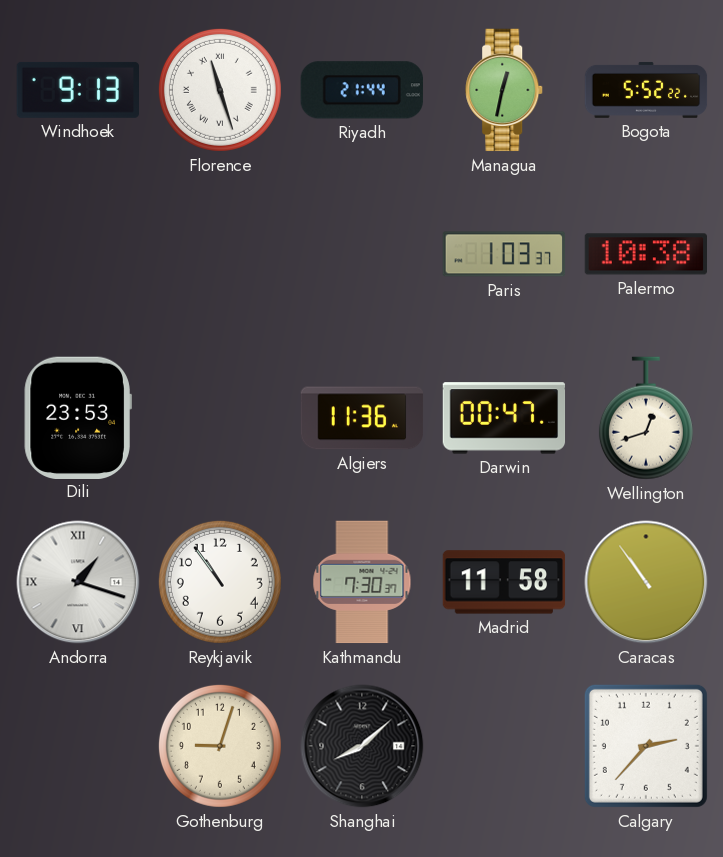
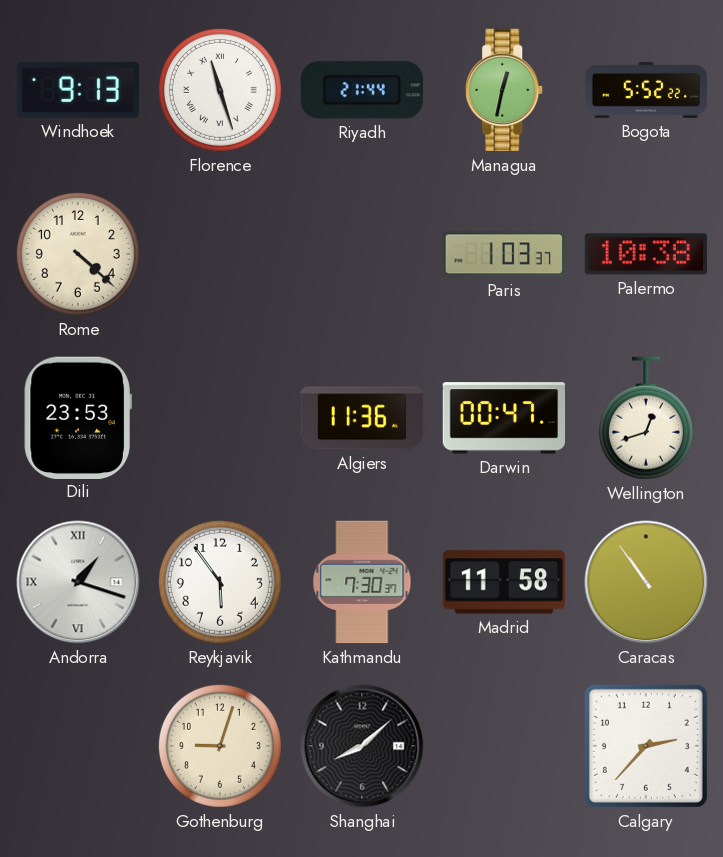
Rome: none -> 4:22 (78, 254)
Reykjavik: 10:54 -> 5:54 (220, 582)
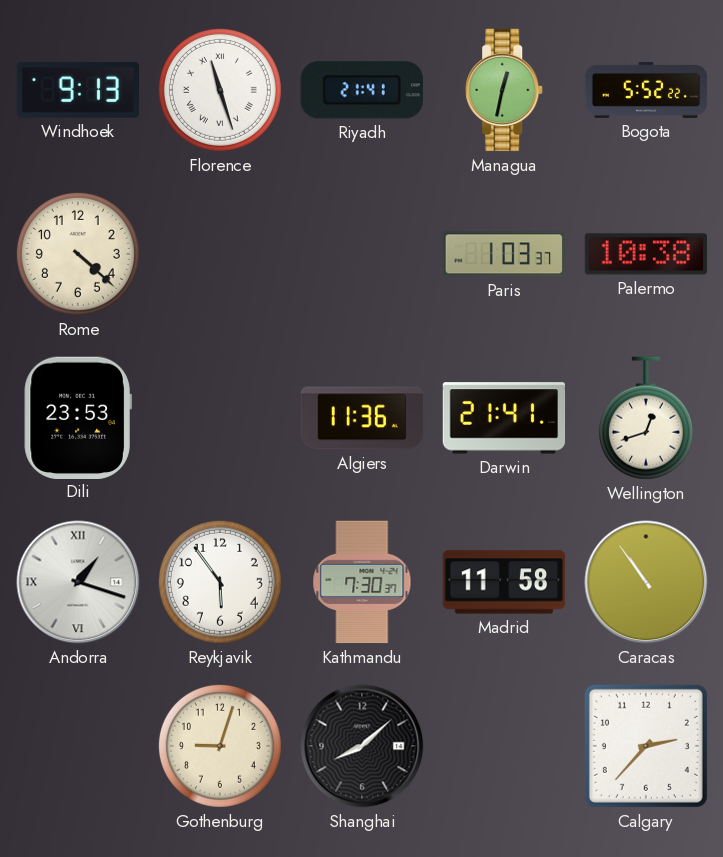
Riyadh: 21:44 -> 21:41 (362, 90)
Darwin: 00:47 -> 21:41 (504, 418)
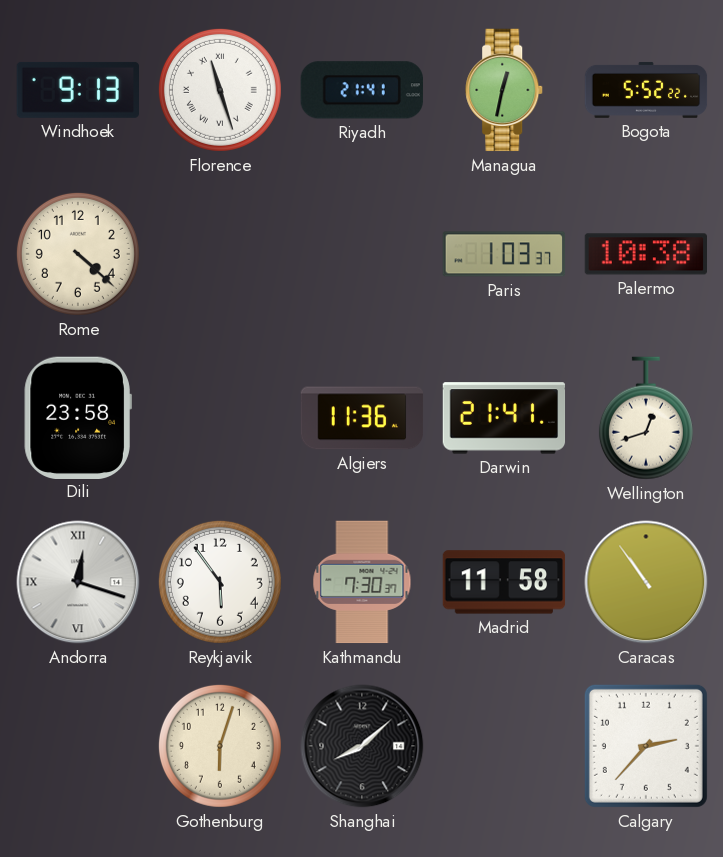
Dili: 23:53 -> 23:58 (78, 417)
Andorra: 1:18 -> 12:18 (78, 582)
Gothenburg: 9:03 -> 6:03 (220, 746)
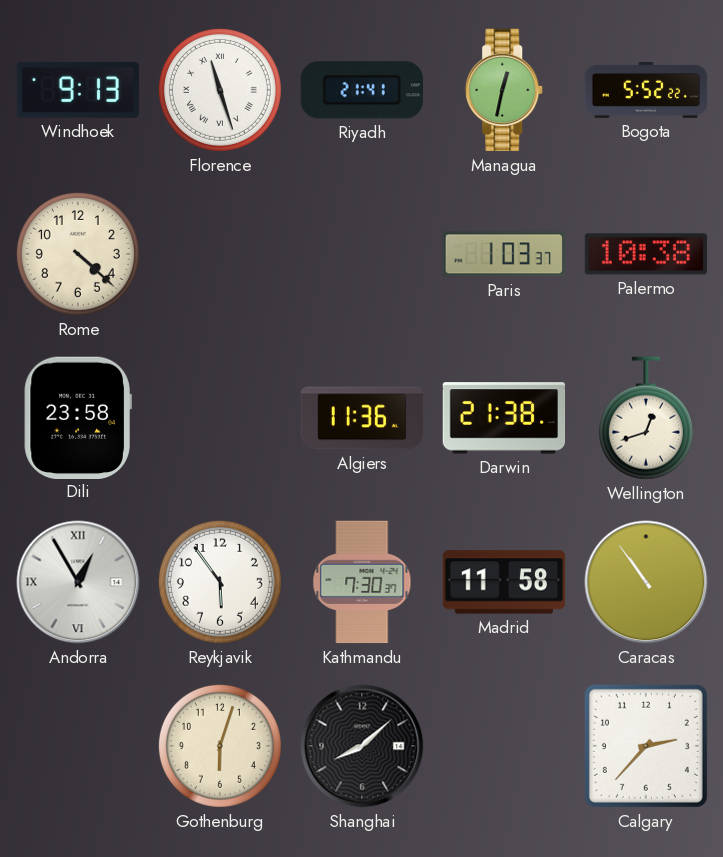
Darwin: 21:41 -> 21:38 (504, 418)
Andorra: 12:18 -> 12:55 (78, 582)
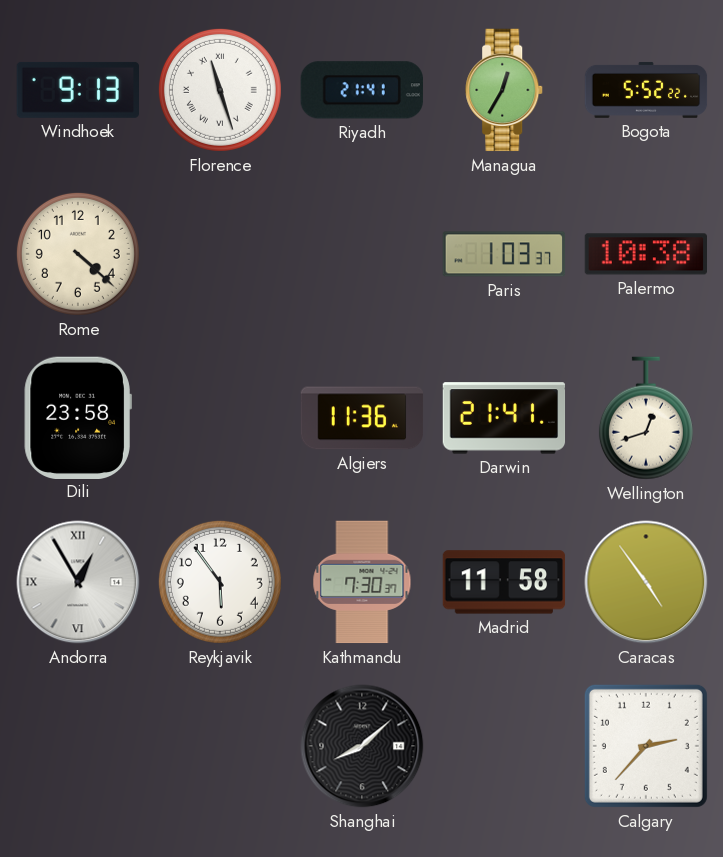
Managua: 12:32 -> 12:35 (505, 90)
Darwin: 21:38 -> 21:41 (504, 418)
Caracas: 10:54 -> 4:54 (646, 582)
Gothenburg: 6:03 -> none (220, 746)
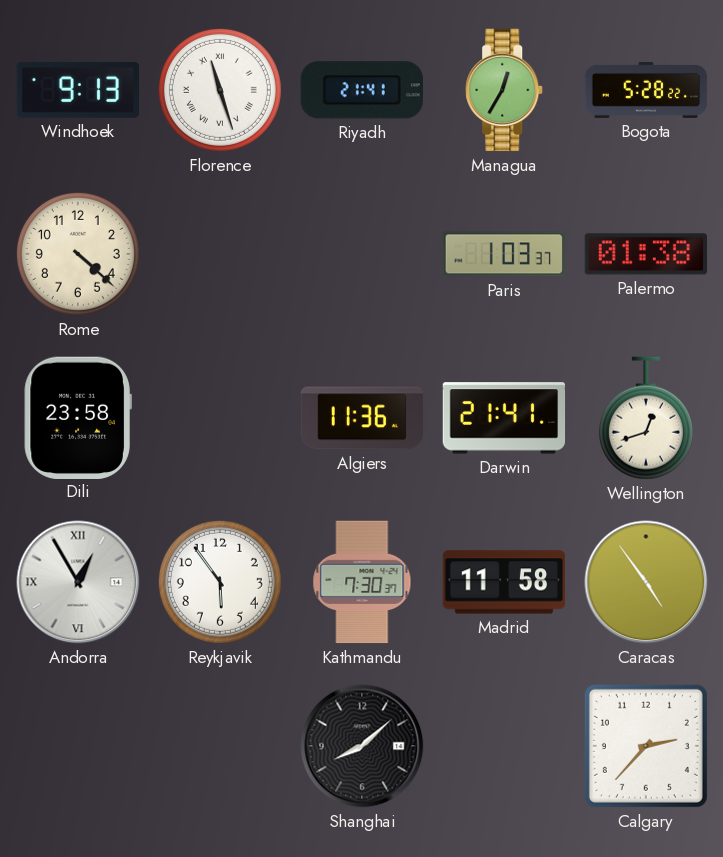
Bogota: 5:52 -> 5:28 (646, 90)
Palermo: 10:38 -> 01:38 (645, 254)
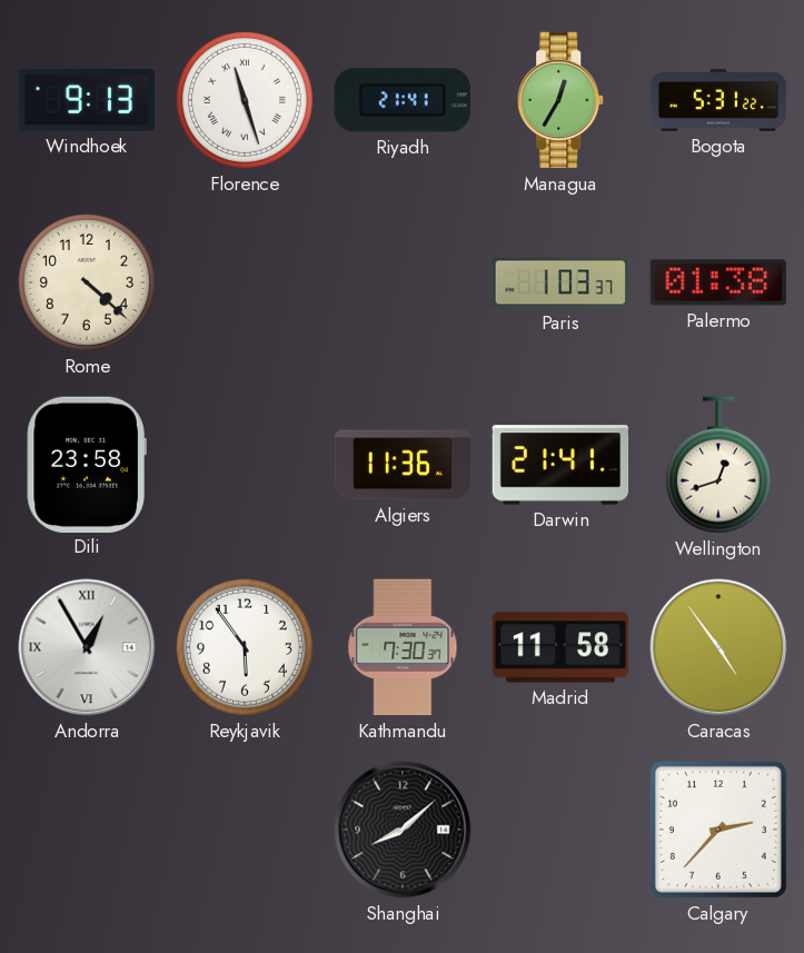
Bogota: 5:28 -> 5:31 (718, 100)
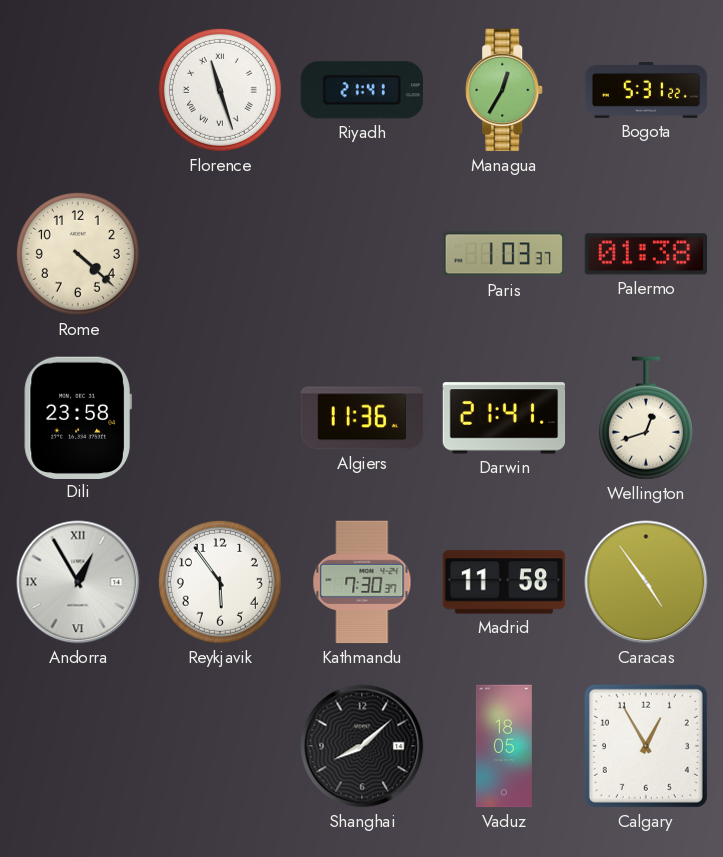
Windhoek: 9:13 -> none (86, 100)
Vaduz: none -> 18:05 (504, 746)
Calgary: 2:37 -> 12:55 (646, 746)
